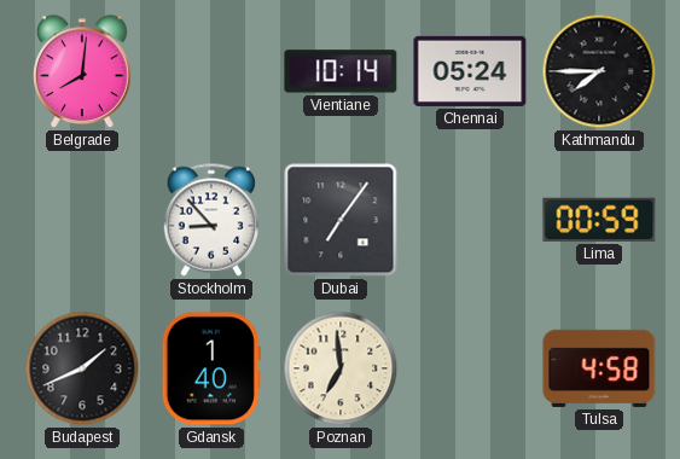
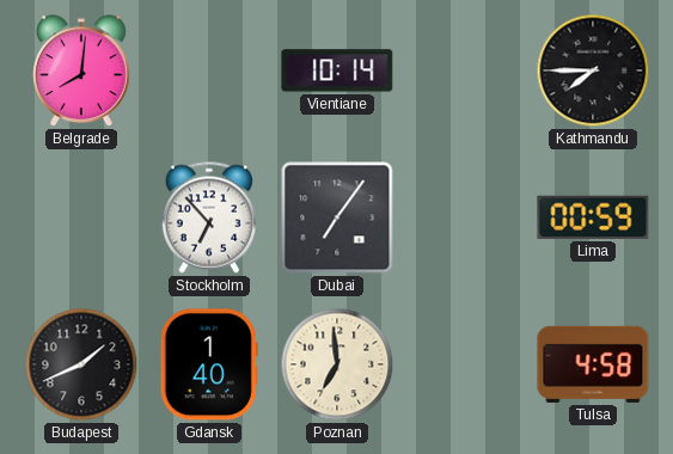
Chennai: 05:24 -> none (470, 71)
Stockholm: 8:53 -> 6:53 (209, 217)
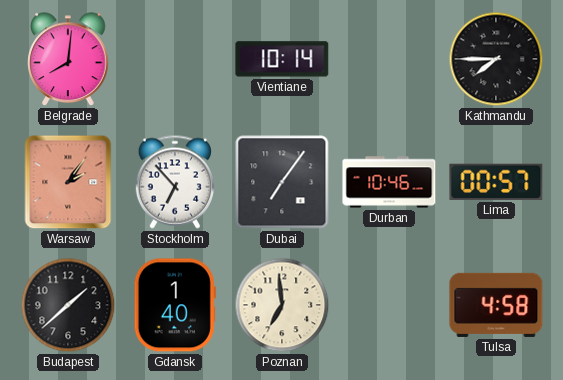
Warsaw: none -> 2:06 (68, 182)
Durban: none -> 10:46 (389, 182)
Lima: 00:59 -> 00:57 (496, 182)
Budapest: 1:41 -> 1:38 (68, 305)
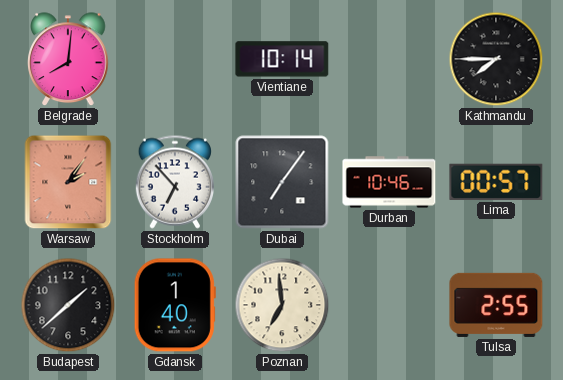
Tulsa: 4:58 -> 2:55 (496, 305)
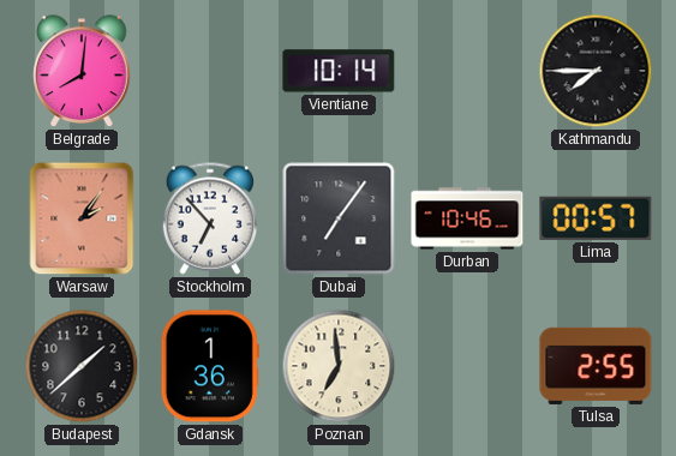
Gdansk: 1:40 -> 1:36 (210, 366)
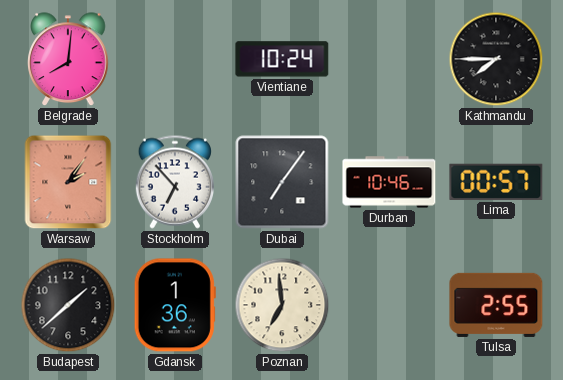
Vientiane: 10:14 -> 10:24 (282, 59)
